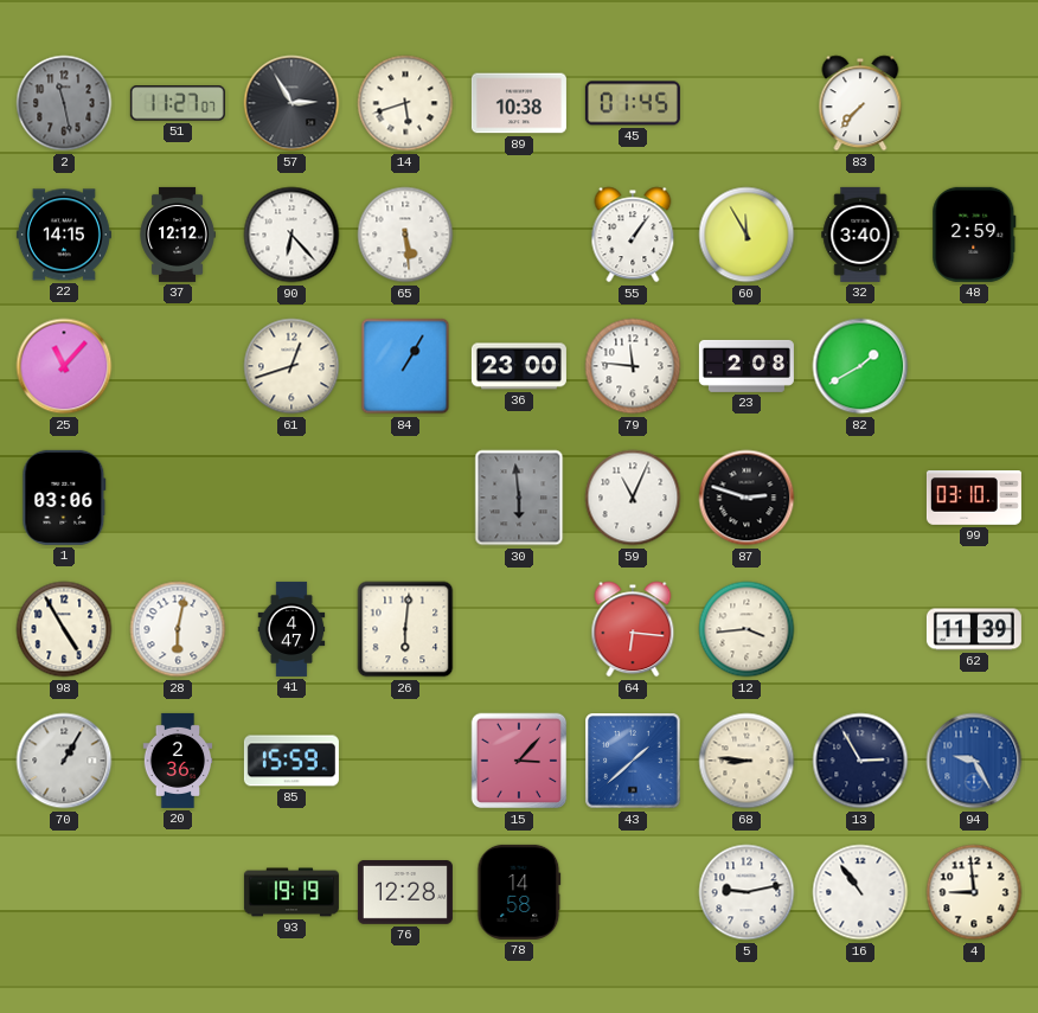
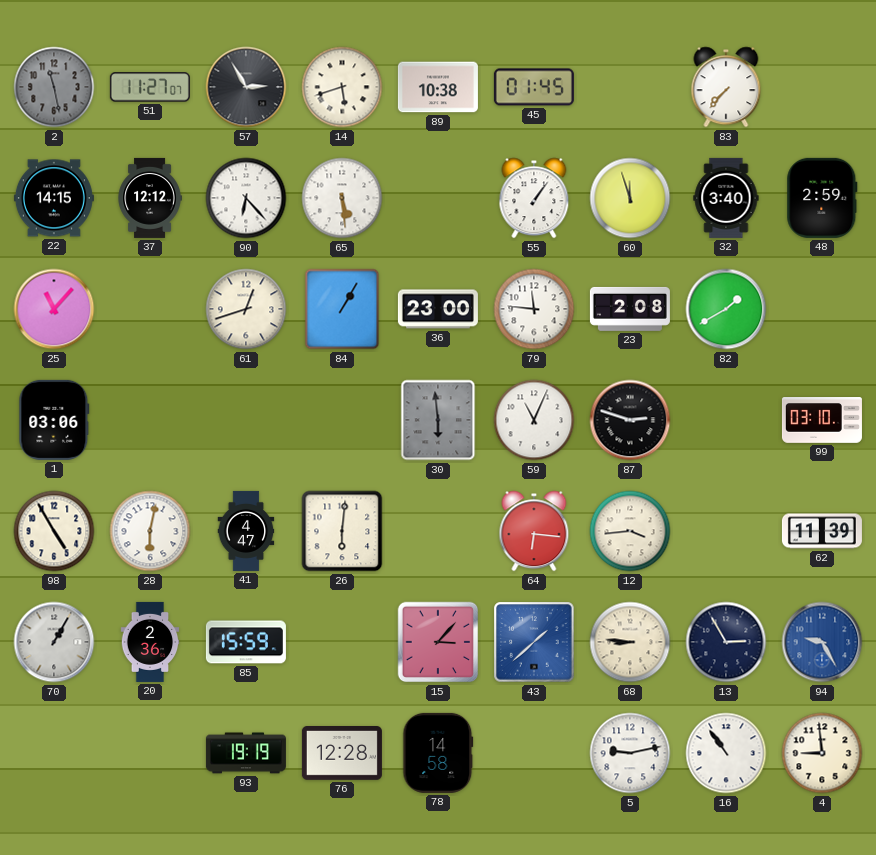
60: 11:55 -> 11:57 (630, 198)
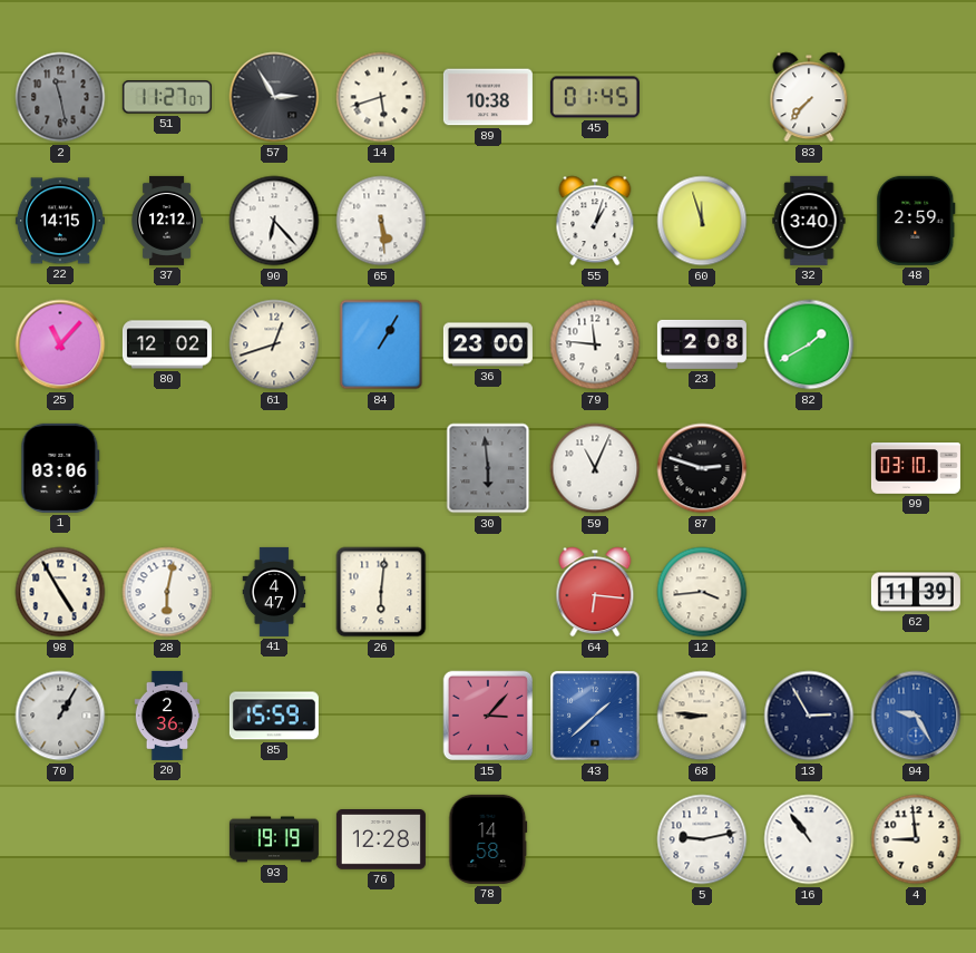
55: 1:06 -> 1:03 (595, 221)
80: none -> 12:02 (167, 344)
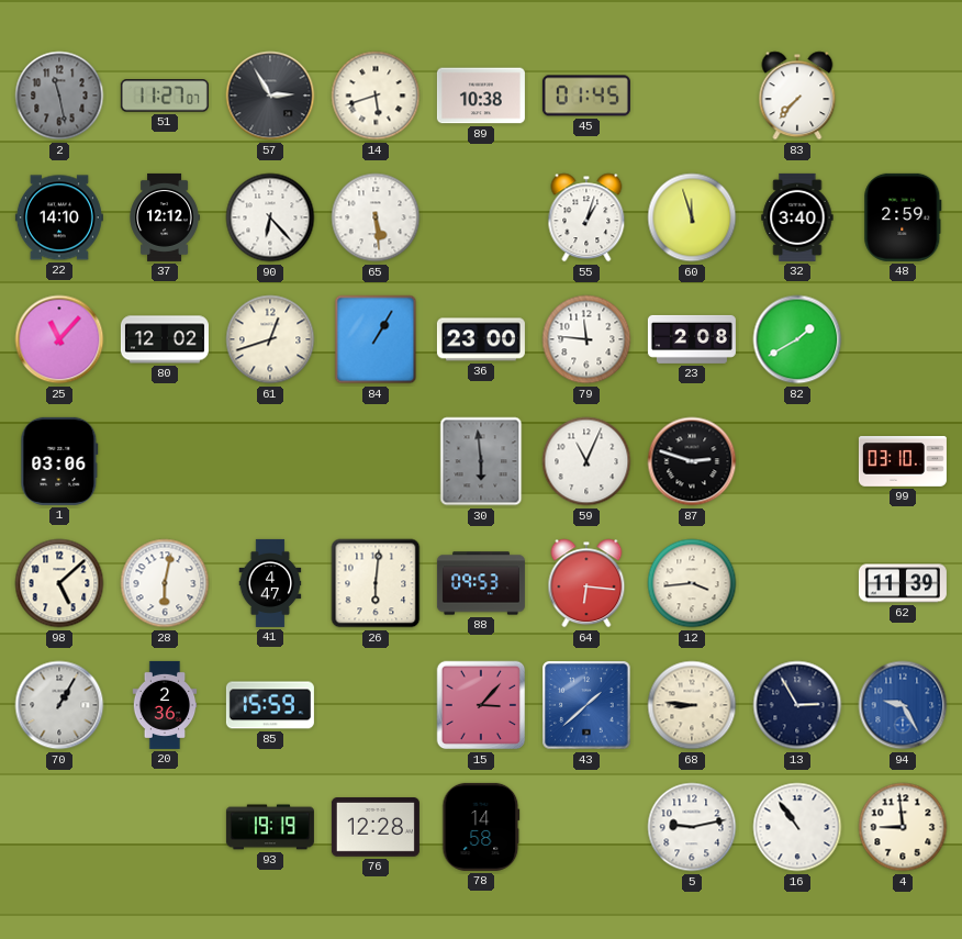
22: 14:15 -> 14:10 (59, 217)
98: 4:55 -> 5:08 (59, 583)
88: none -> 09:53 (481, 583)
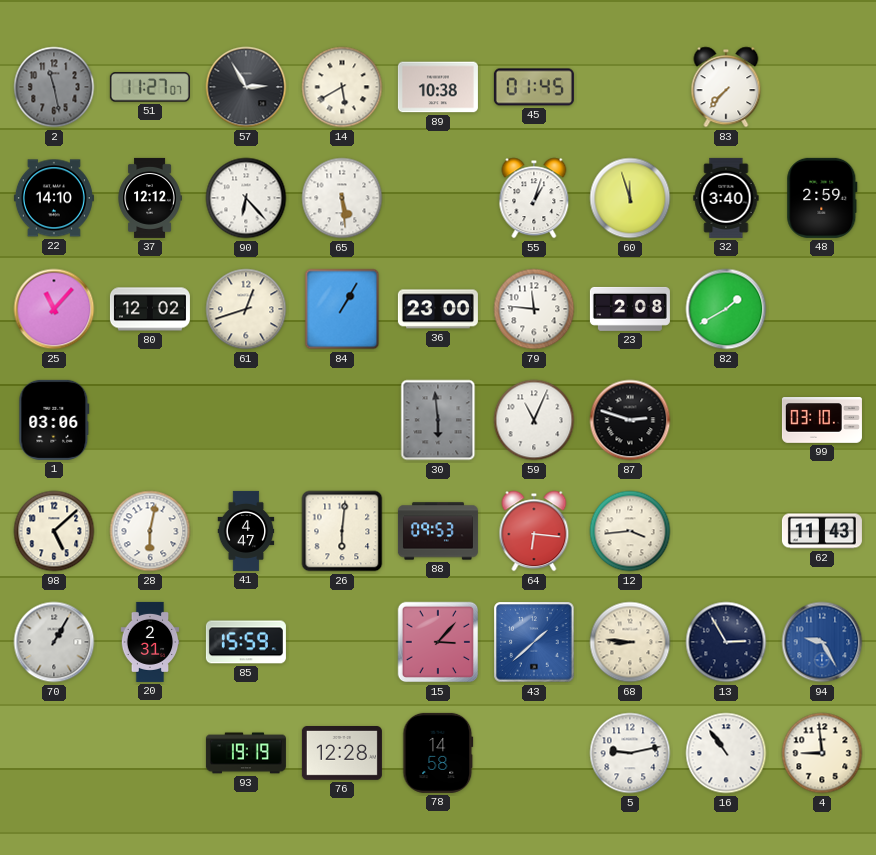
14: 5:42 -> 5:40 (342, 87)
62: 11:39 -> 11:43 (822, 531)
20: 2:36 -> 2:31 (150, 642)
